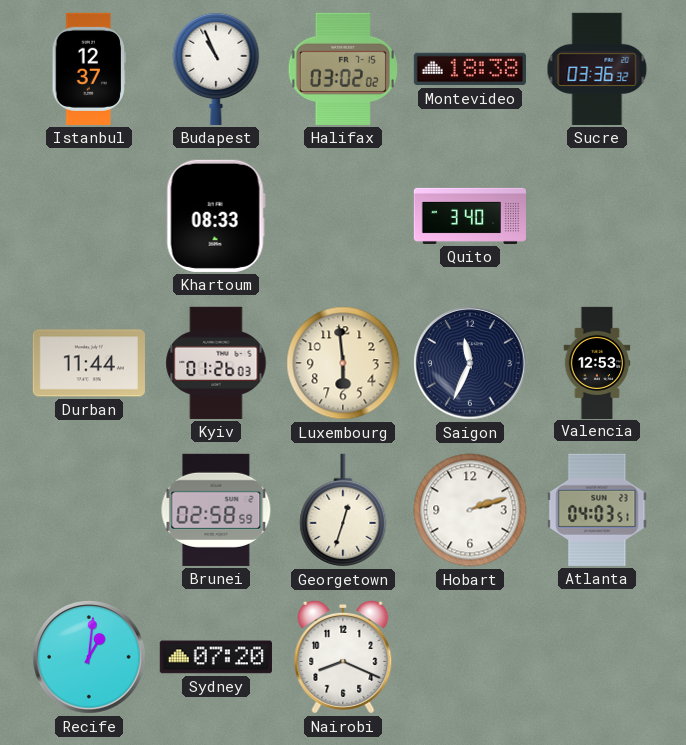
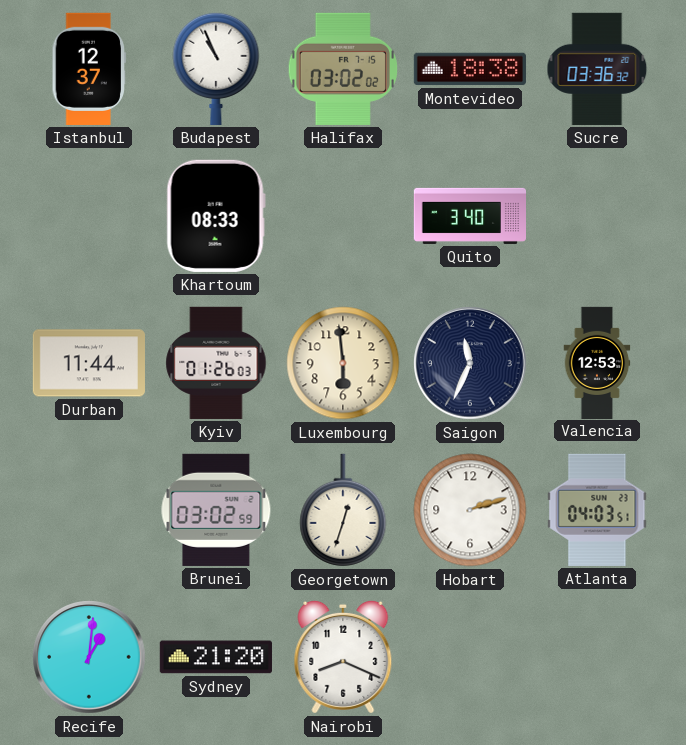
Brunei: 02:58 -> 03:02 (216, 510)
Sydney: 07:20 -> 21:20 (216, 657)
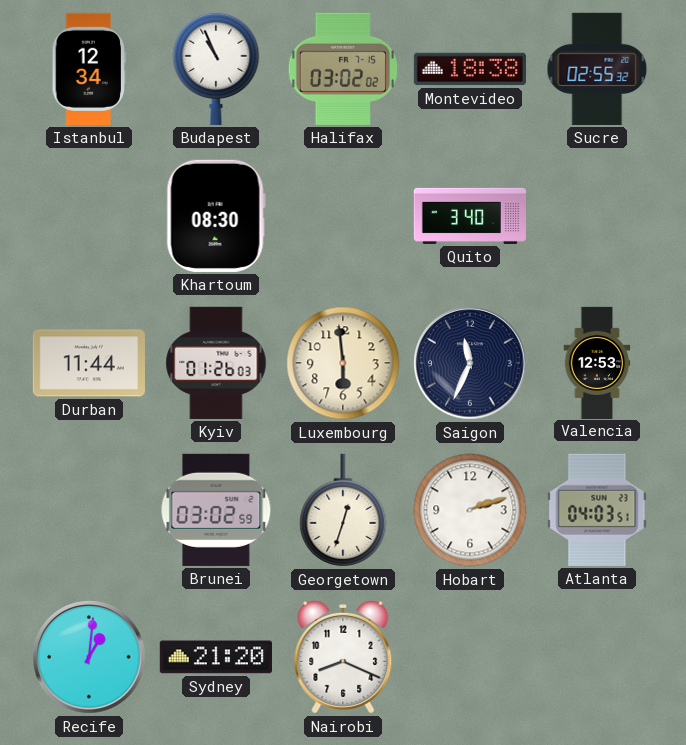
Istanbul: 12:37 -> 12:34 (88, 69)
Sucre: 03:36 -> 02:55 (597, 69)
Khartoum: 08:33 -> 08:30 (216, 216)
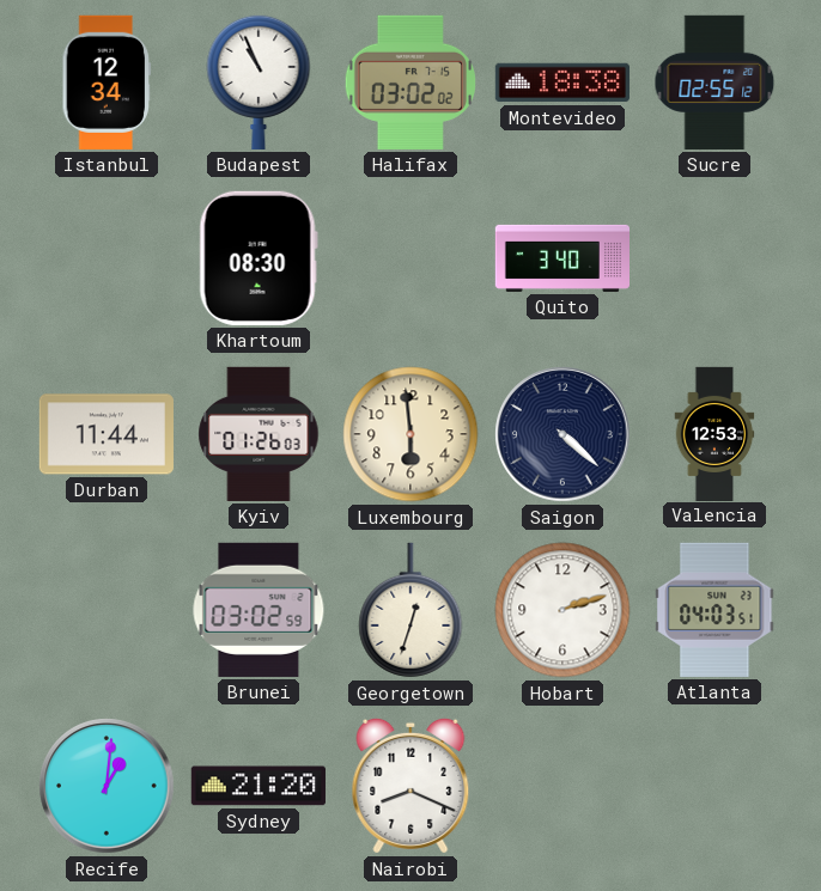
Sucre: 02:55:32 -> 02:55:12 (714, 83)
Saigon: 11:34 -> 4:22 (562, 434)
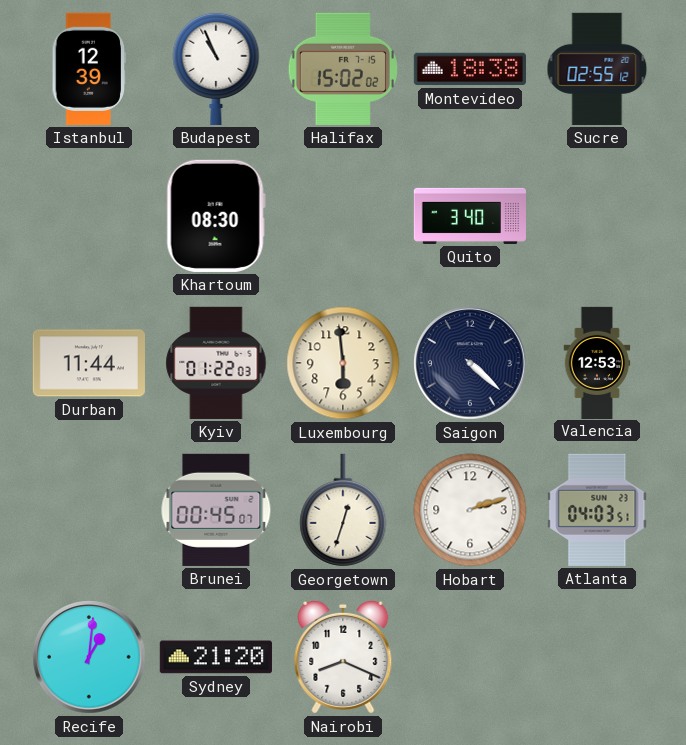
Istanbul: 12:34 -> 12:39 (88, 69)
Halifax: 03:02 -> 15:02 (343, 69)
Kyiv: 01:26 -> 01:22 (216, 363)
Brunei: 03:02 -> 00:45 (216, 510)
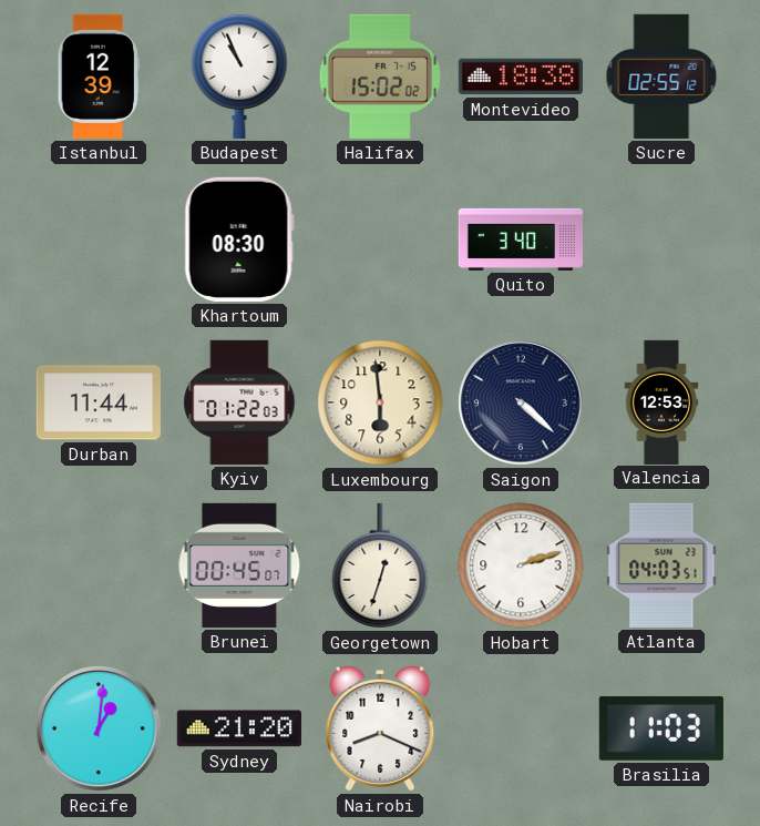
Brasilia: none -> 11:03 (661, 728)
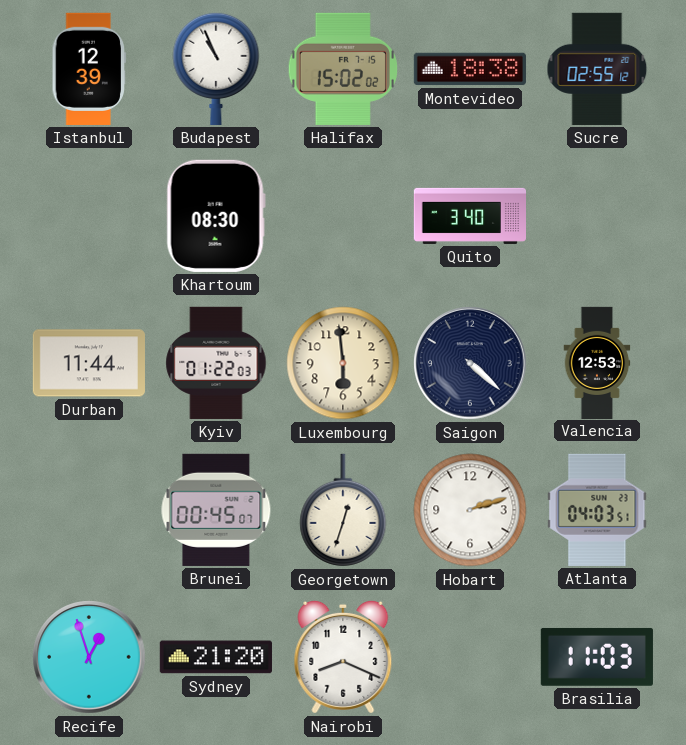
Recife: 1:01 -> 12:57 (89, 657)
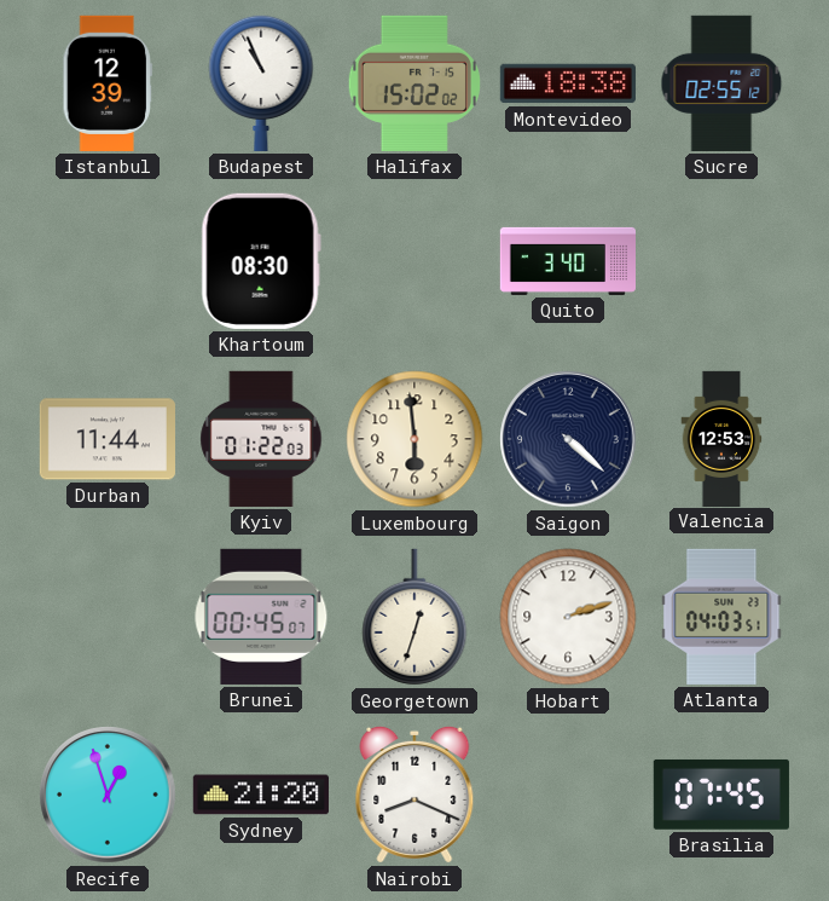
Brasilia: 11:03 -> 07:45 (721, 795)
